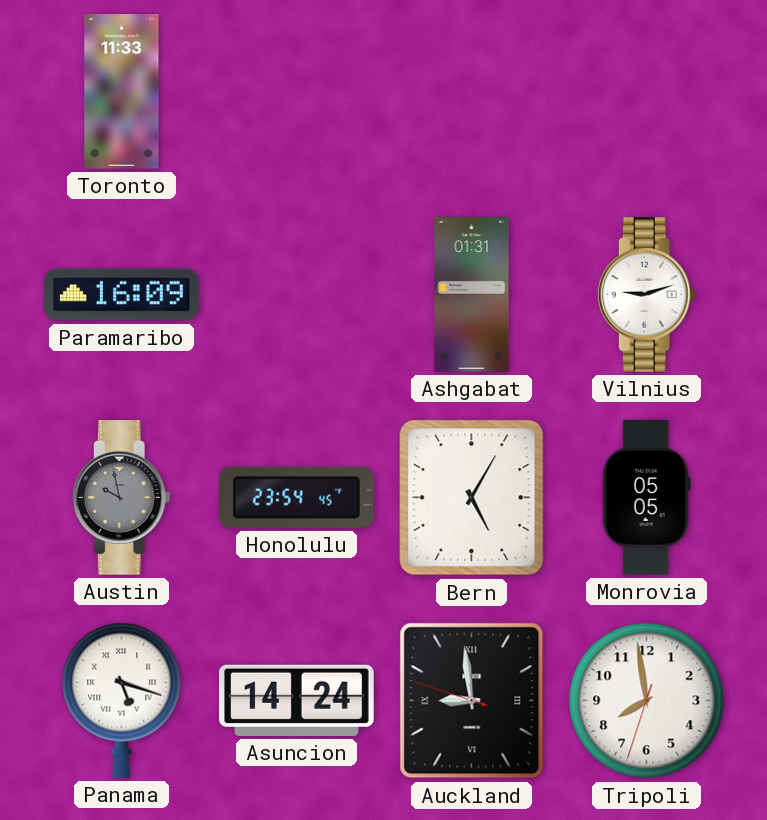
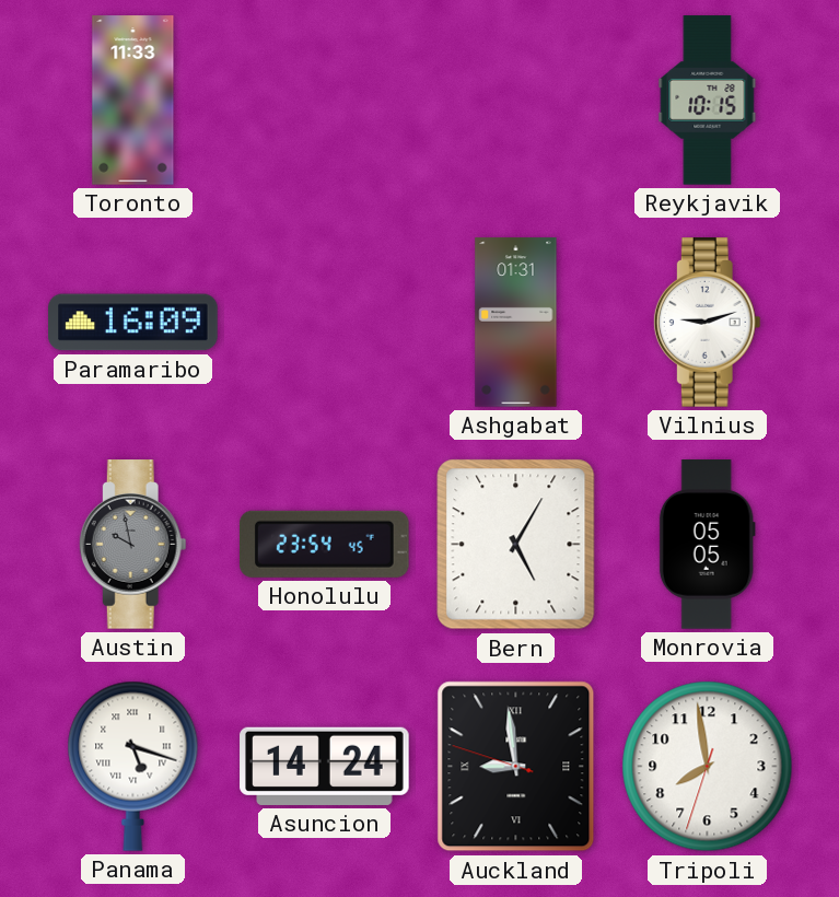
Reykjavik: none -> 10:15 (708, 101)
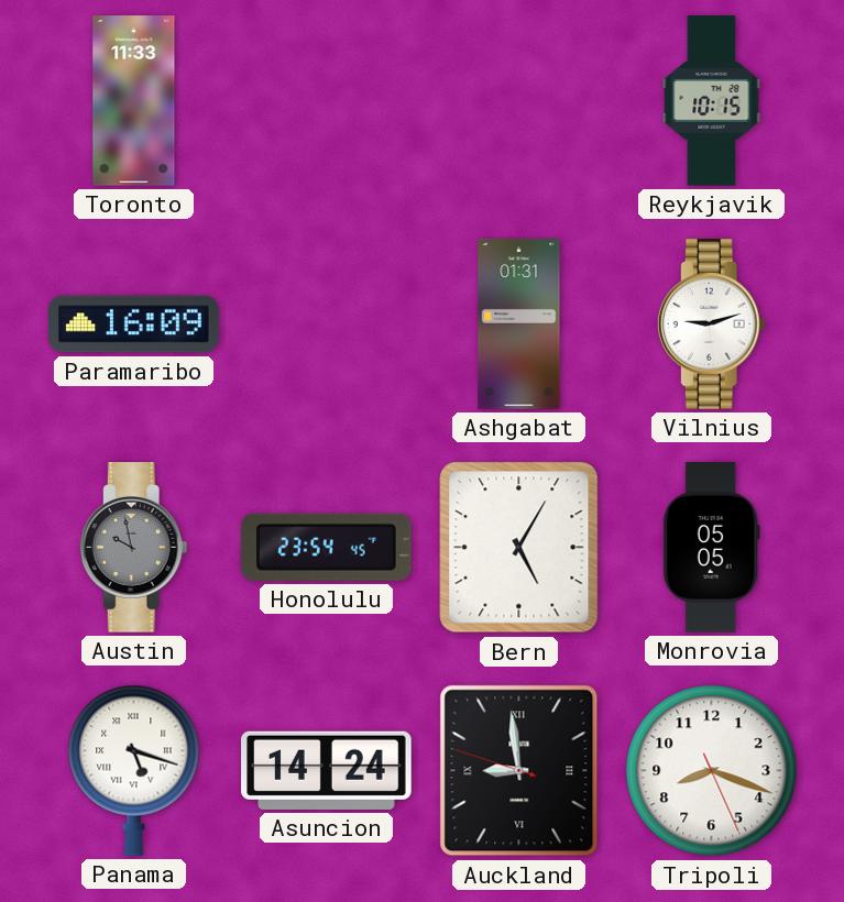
Tripoli: 7:58 -> 8:18 (712, 771)
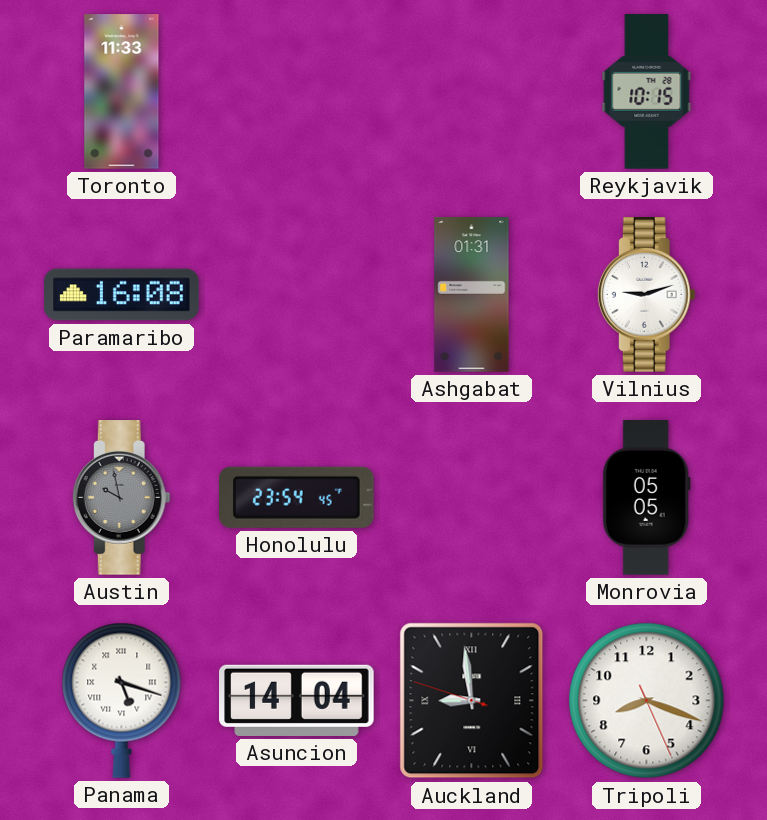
Paramaribo: 16:09 -> 16:08 (122, 295)
Bern: 5:05 -> none (519, 548)
Asuncion: 14:24 -> 14:04 (297, 700)
